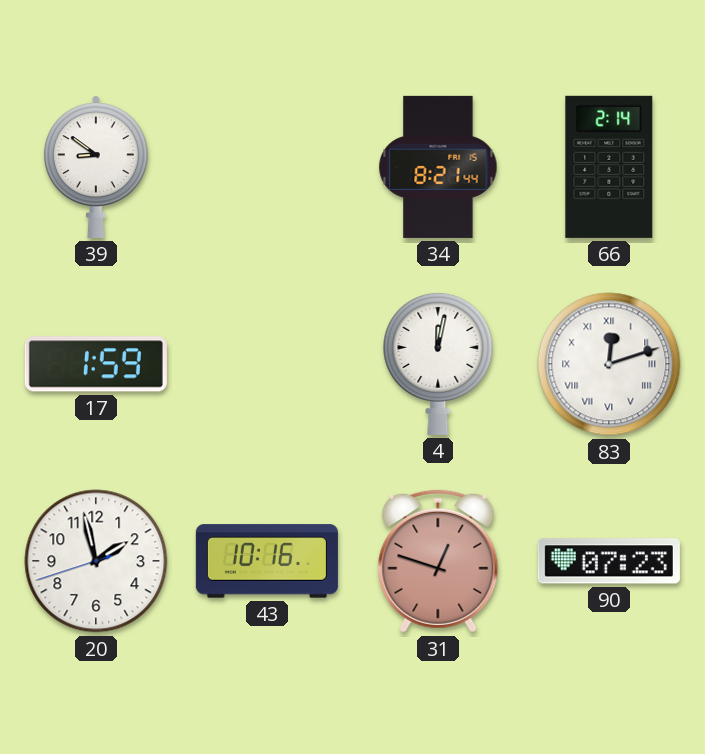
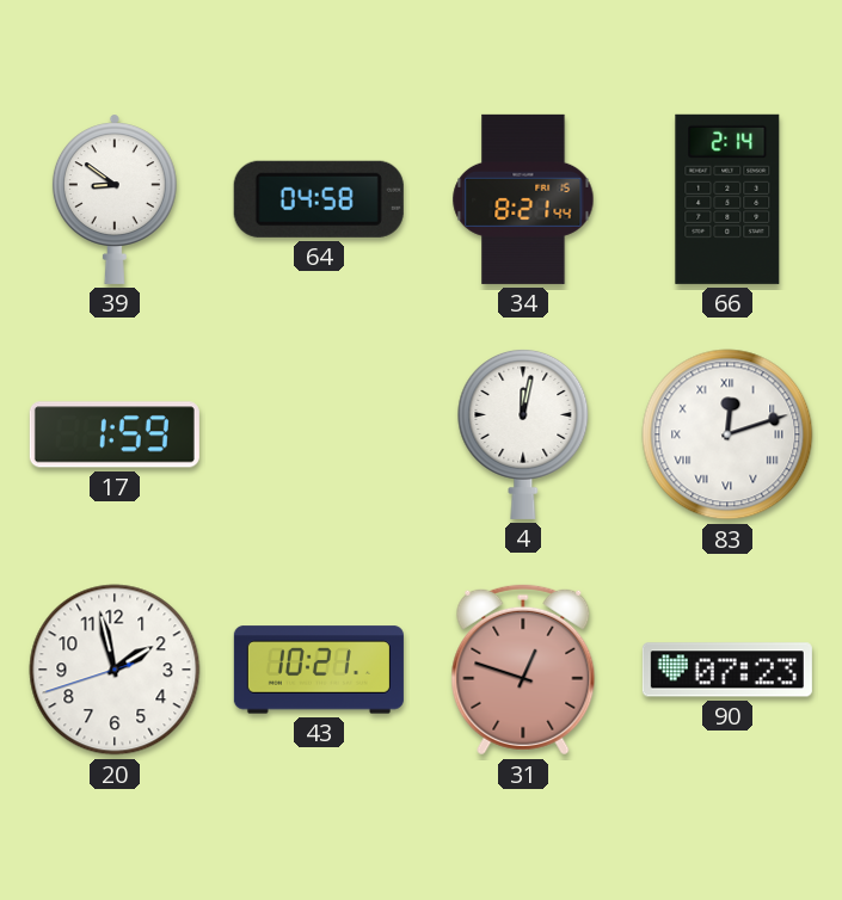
64: none -> 04:58 (319, 199)
43: 10:16 -> 10:21 (319, 670)
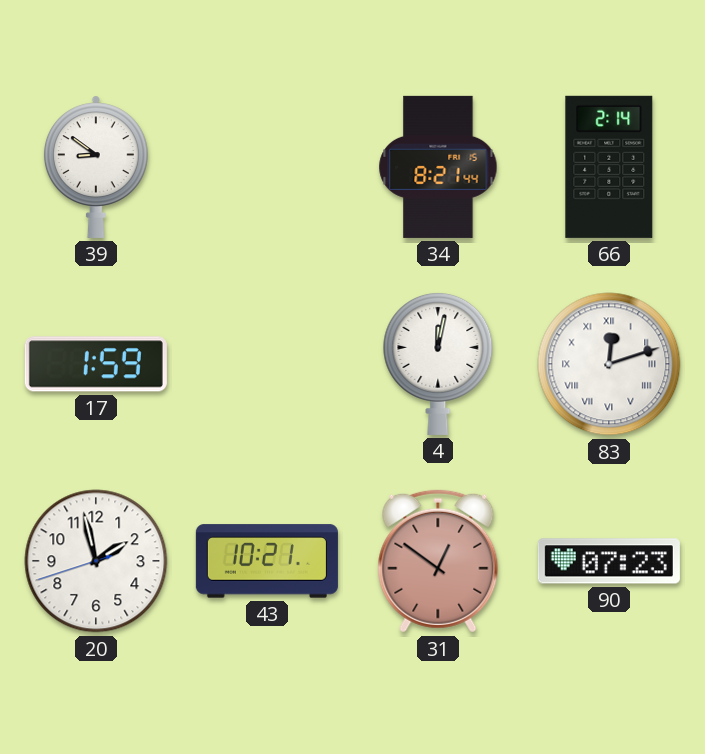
64: 04:58 -> none (319, 199)
31: 12:48 -> 12:51 (438, 561)
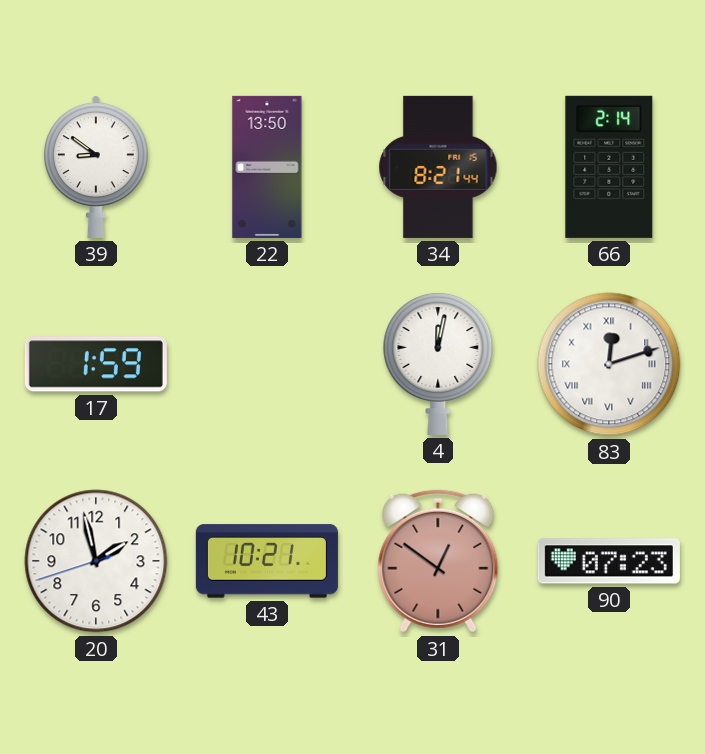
22: none -> 13:50 (267, 167)
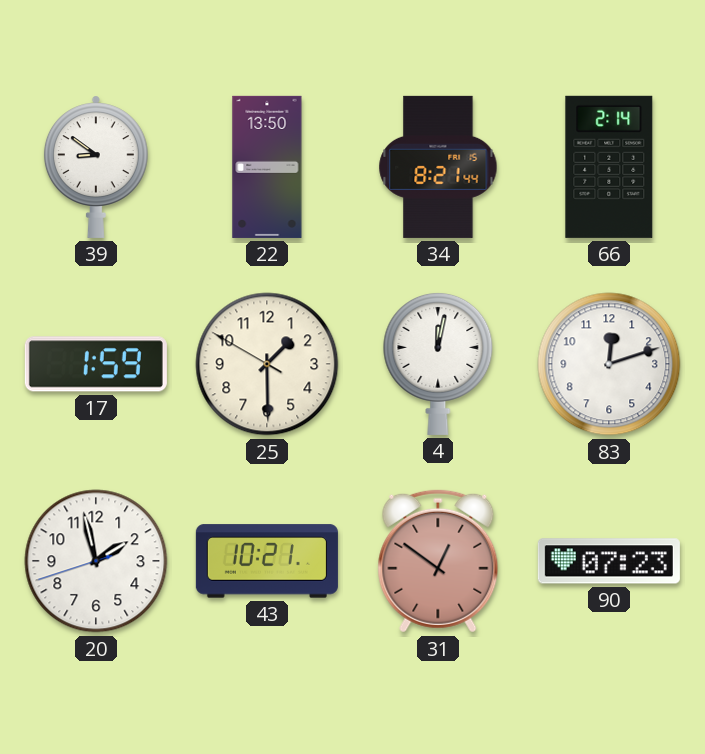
25: none -> 1:29 (267, 364)
83 numerals: Roman -> Arabic (609, 364)
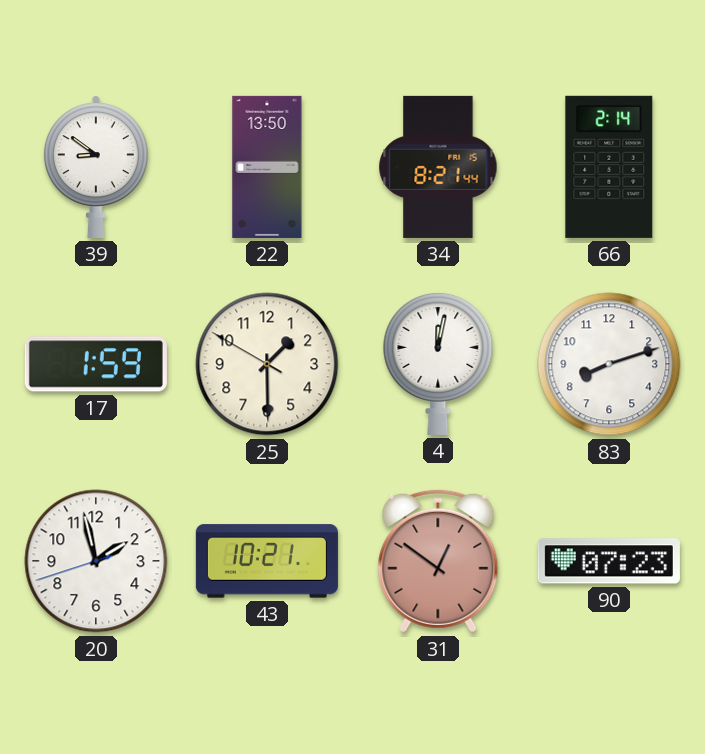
83: 12:12 -> 8:12 (609, 364)
